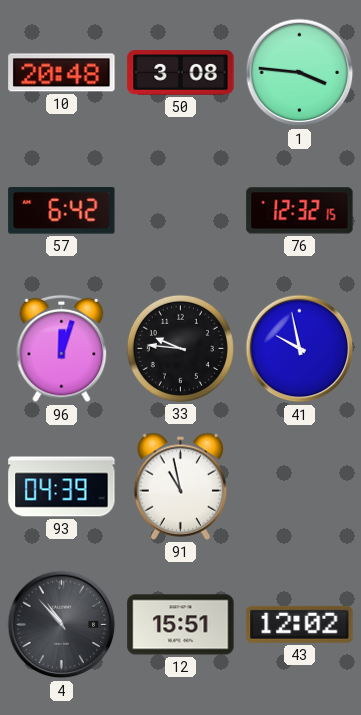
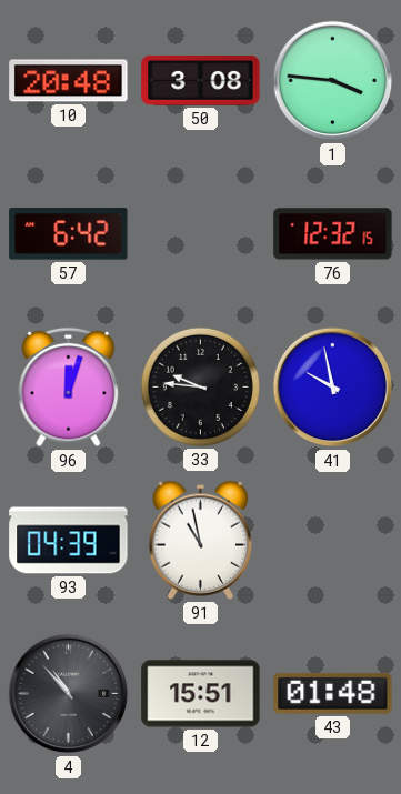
43: 12:02 -> 01:48 (333, 693)
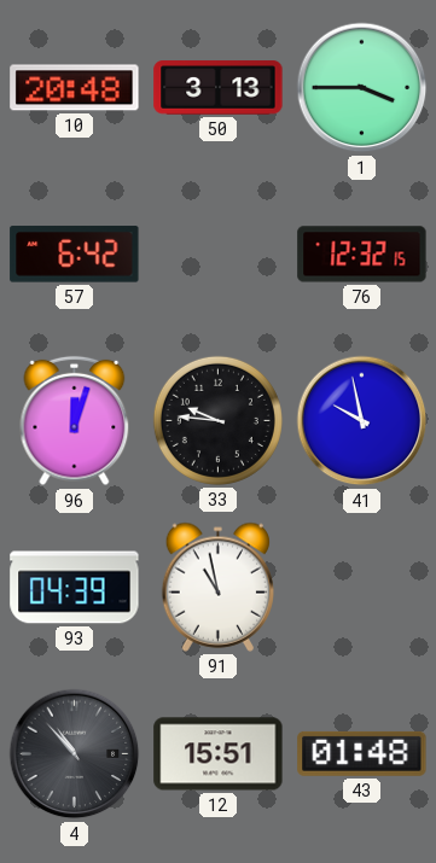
50: 3:08 -> 3:13 (219, 88)
1: 3:46 -> 3:45 (362, 88)
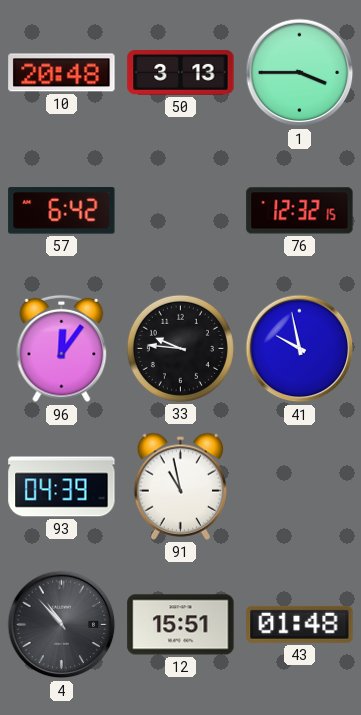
96: 12:03 -> 12:06 (62, 349)
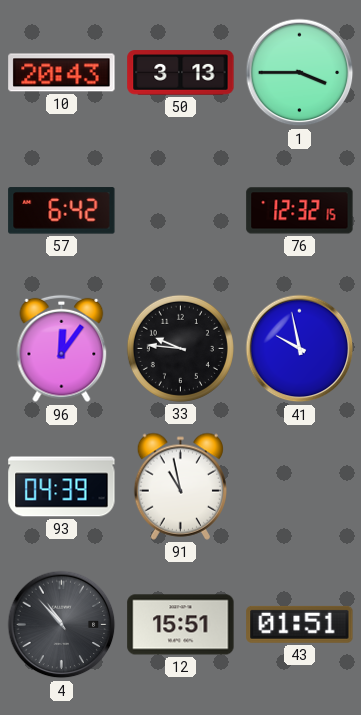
10: 20:48 -> 20:43 (62, 73)
43: 01:48 -> 01:51 (300, 624)
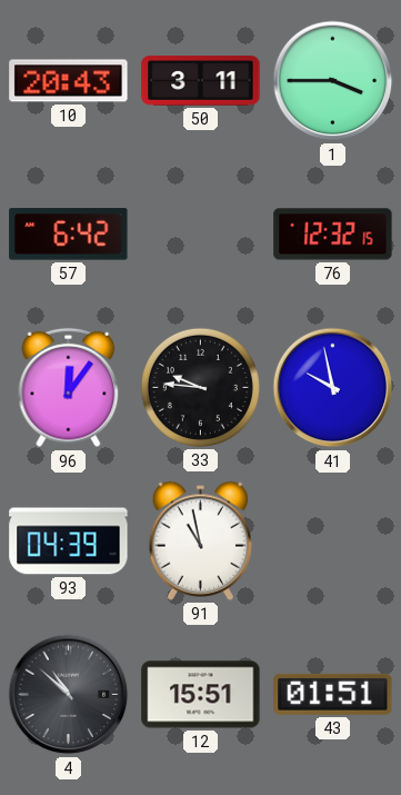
50: 3:13 -> 3:11 (201, 81)
4: 10:53 -> 10:52 (69, 695)
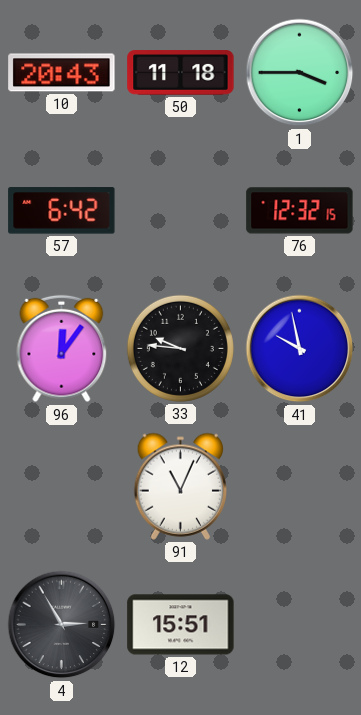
50: 3:11 -> 11:18 (181, 73)
93: 04:39 -> none (69, 541)
91: 10:58 -> 11:04 (180, 486)
4: 10:52 -> 2:55 (62, 625)
43: 01:51 -> none (333, 694)
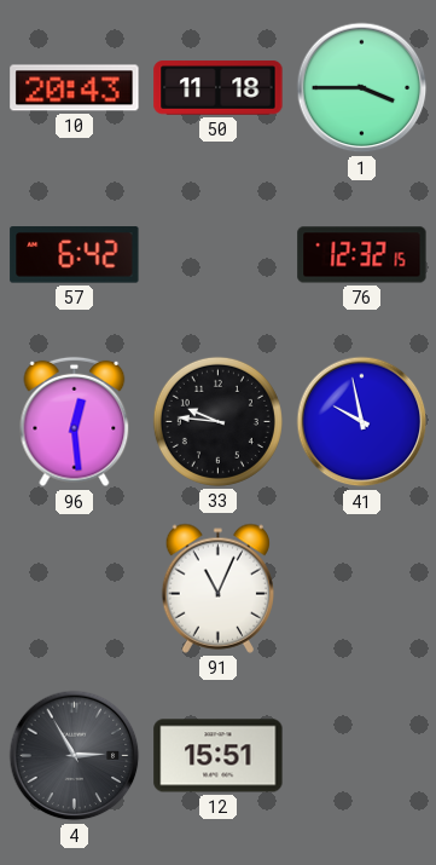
96: 12:06 -> 12:29 (75, 422)
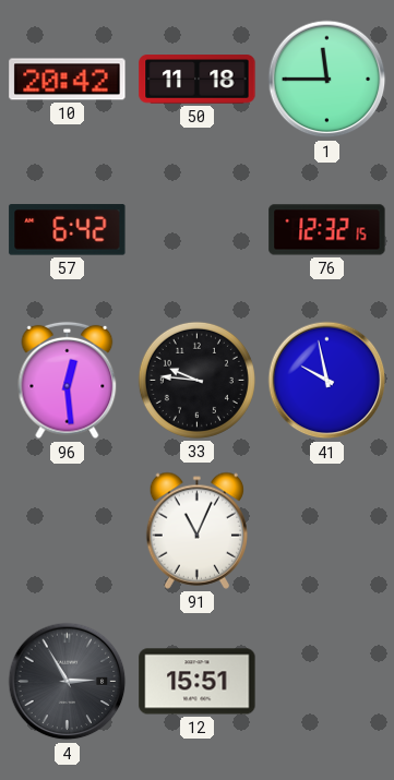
10: 20:43 -> 20:42 (68, 80)
1: 3:45 -> 11:45 (327, 80)
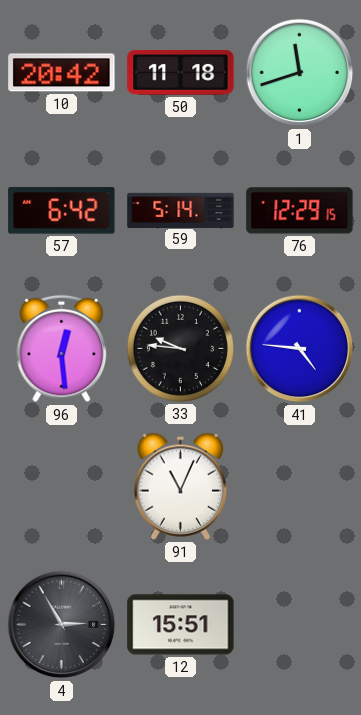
1: 11:45 -> 11:42 (300, 73)
59: none -> 5:14 (181, 210)
76: 12:32 -> 12:29 (300, 211)
41: 9:58 -> 4:46 (300, 349)
